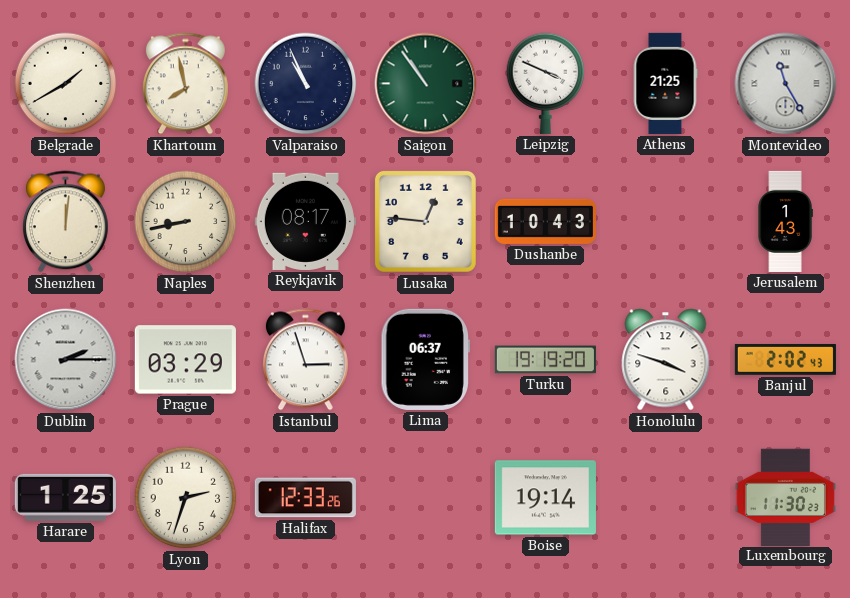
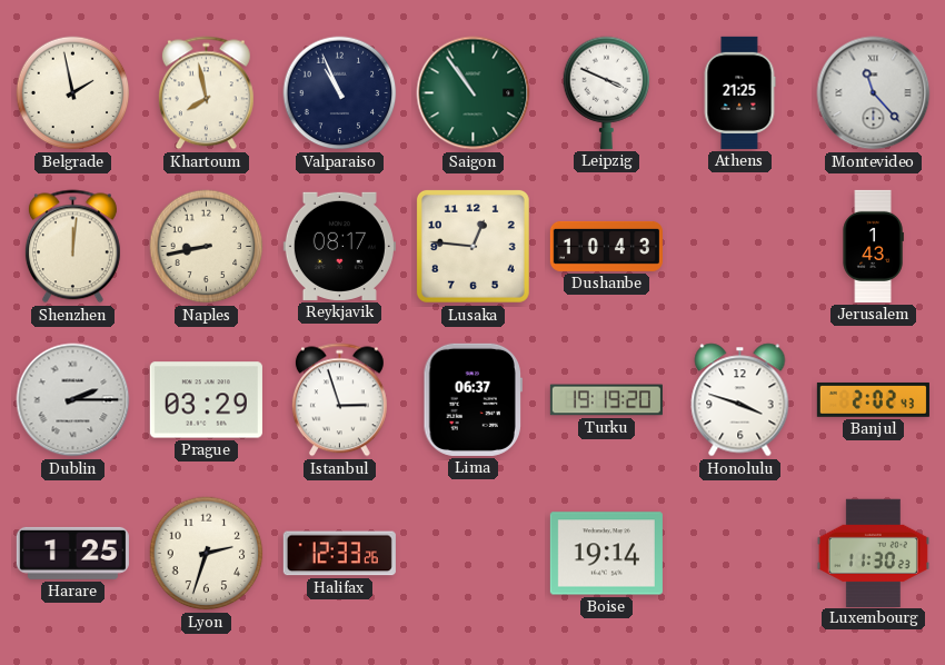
Belgrade: 1:40 -> 1:58 (73, 93)
Montevideo: 11:25 -> 11:23 (874, 93)
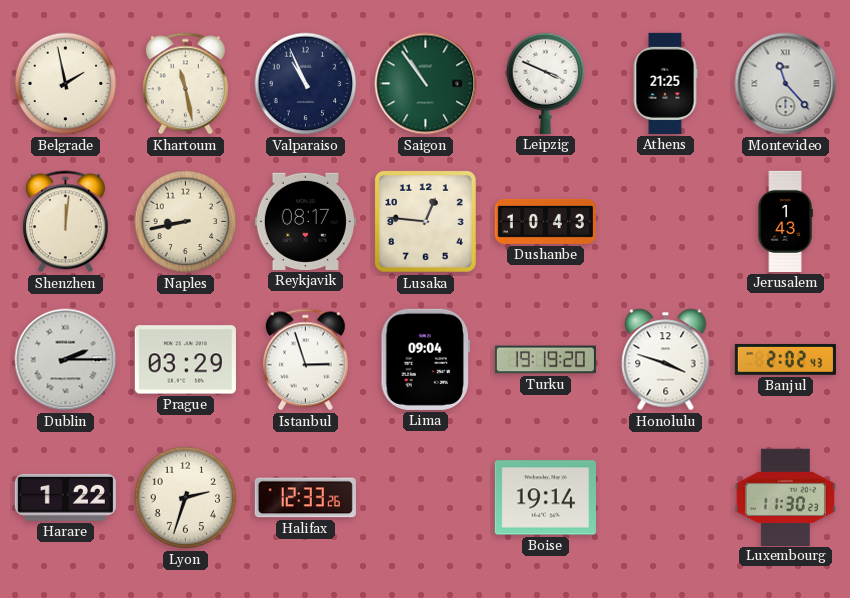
Khartoum: 7:58 -> 11:28 (185, 84)
Lima: 06:37 -> 09:04 (425, 359)
Harare: 1:25 -> 1:22 (65, 497)
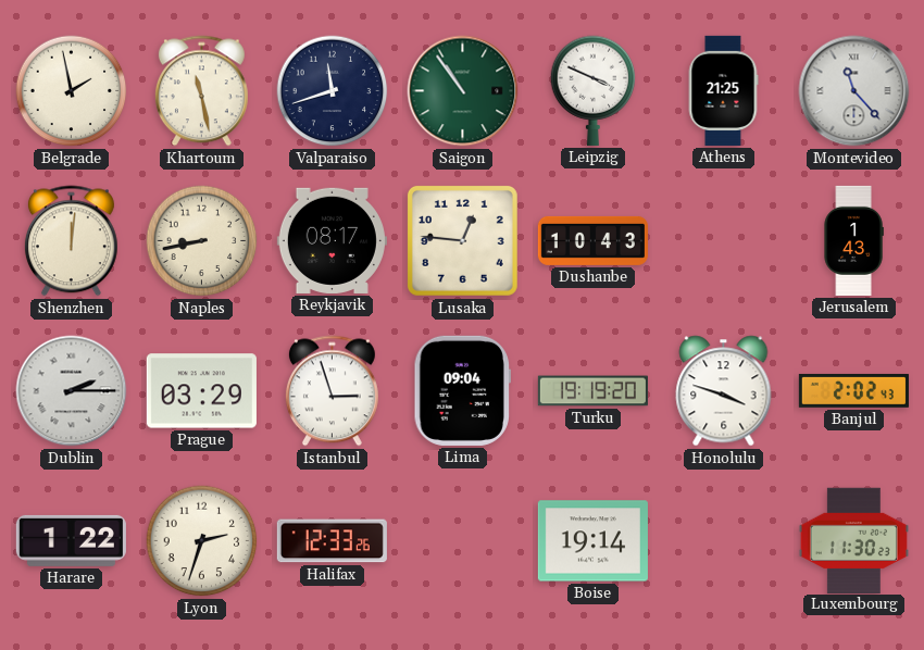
Valparaiso: 10:56 -> 11:42 (333, 91)
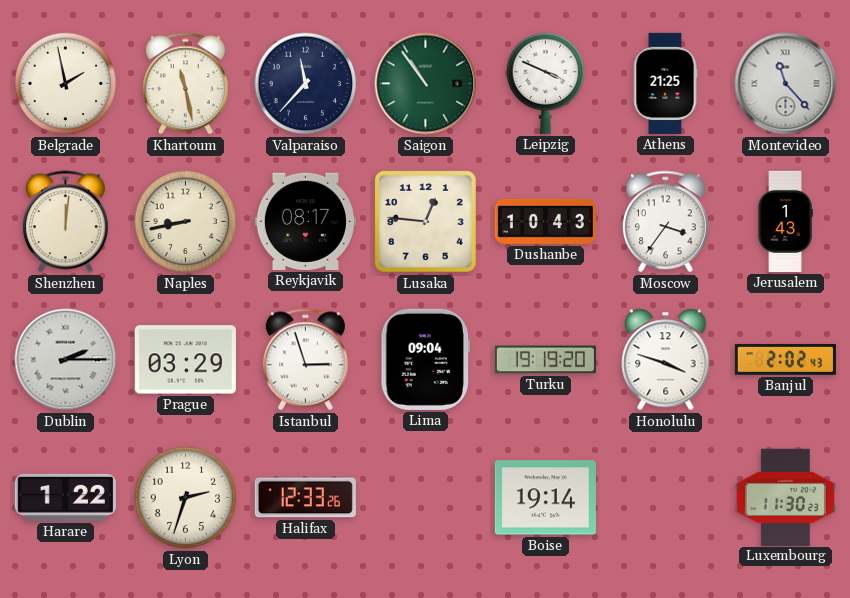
Valparaiso: 11:42 -> 11:37 (306, 84)
Moscow: none -> 3:36 (665, 222)
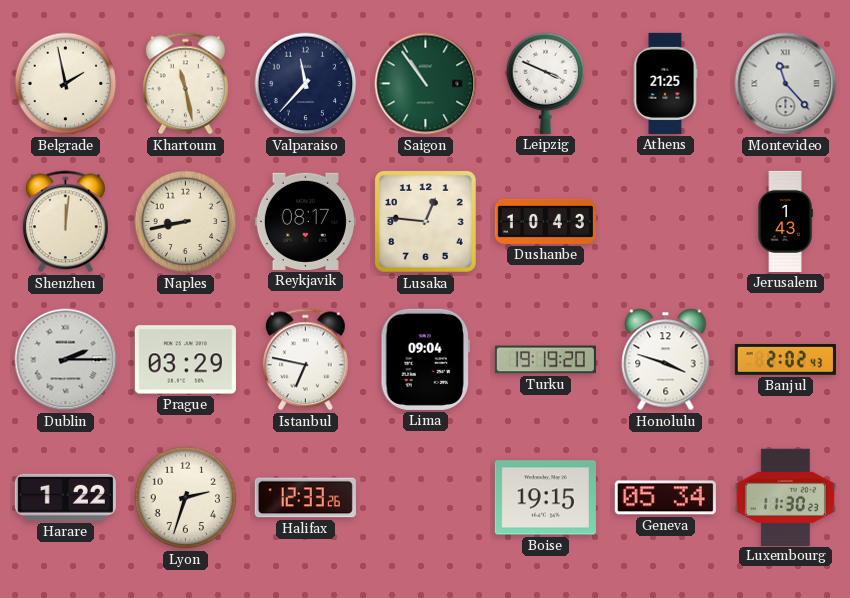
Moscow: 3:36 -> none (665, 222)
Istanbul: 2:57 -> 6:47 (305, 360)
Boise: 19:14 -> 19:15 (545, 498)
Geneva: none -> 05:34 (665, 498)
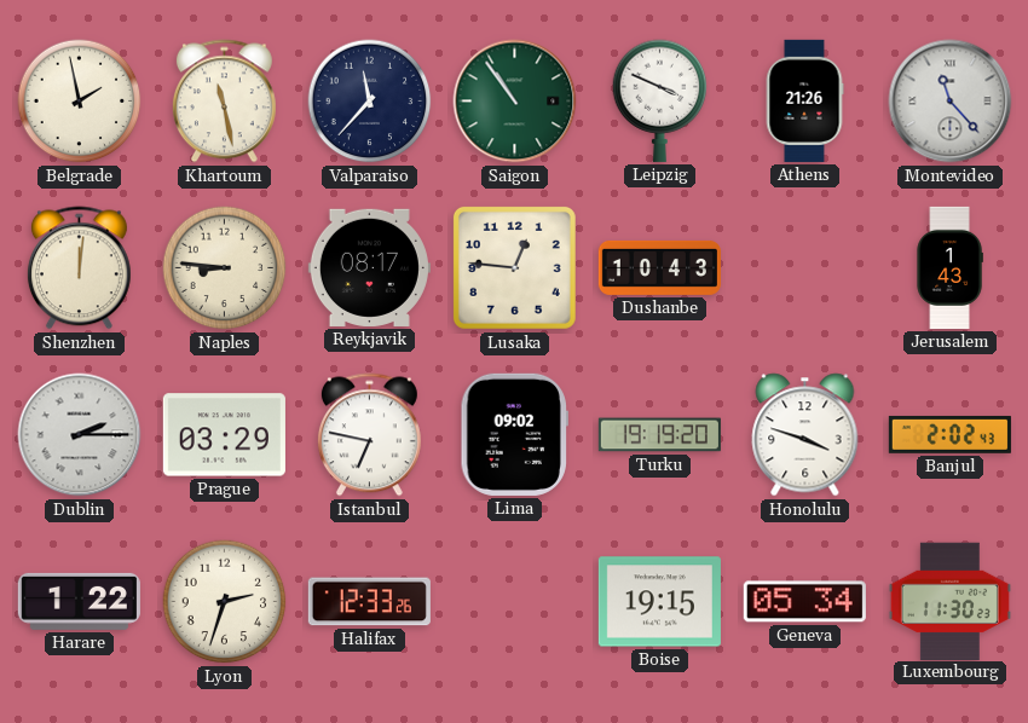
Athens: 21:25 -> 21:26 (804, 100)
Naples: 8:43 -> 8:46 (225, 268)
Lima: 09:04 -> 09:02 (514, 434)
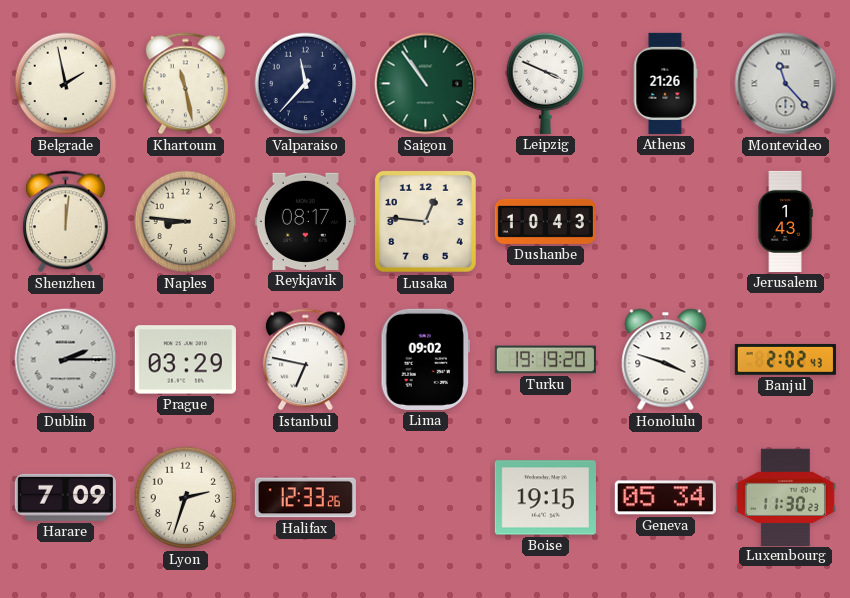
Harare: 1:22 -> 7:09 (65, 497)
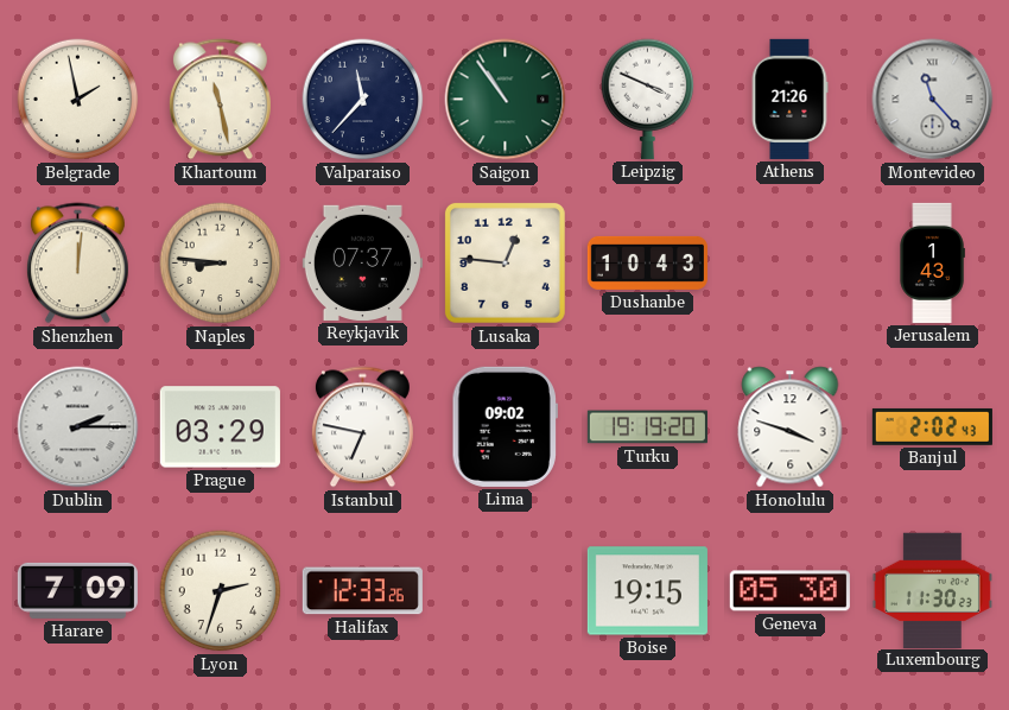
Reykjavik: 08:17 -> 07:37 (362, 262)
Geneva: 05:34 -> 05:30 (789, 591)
